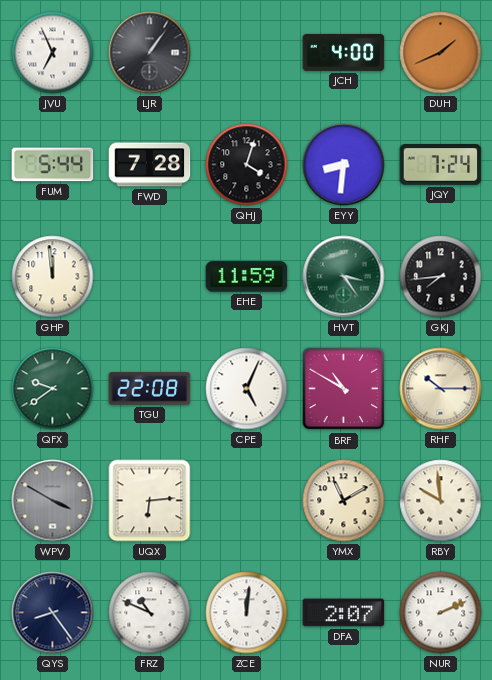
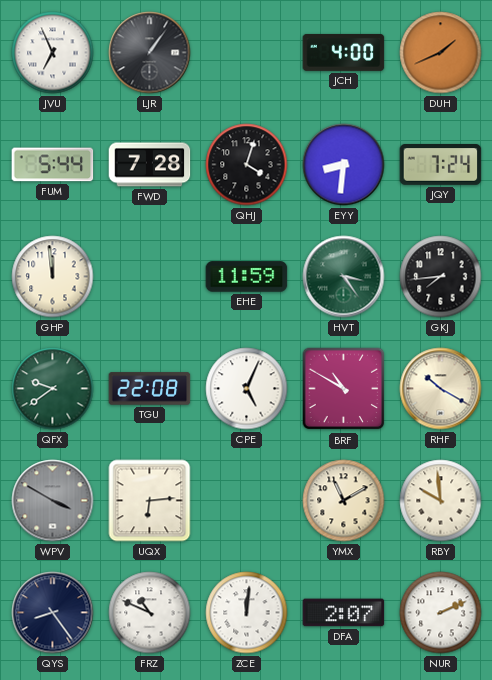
RHF: 10:15 -> 10:20 (441, 389)
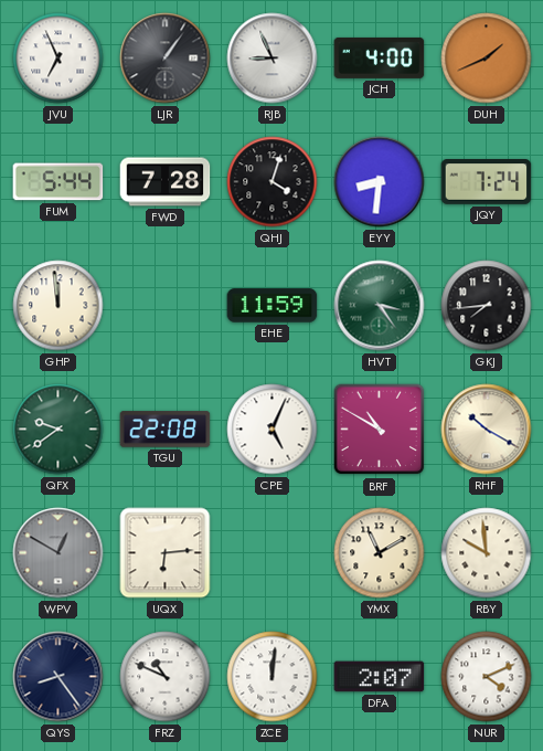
RJB: none -> 8:56 (273, 59)
WPV: 3:50 -> 12:50 (58, 553)
NUR: 2:11 -> 4:11 (487, 677)
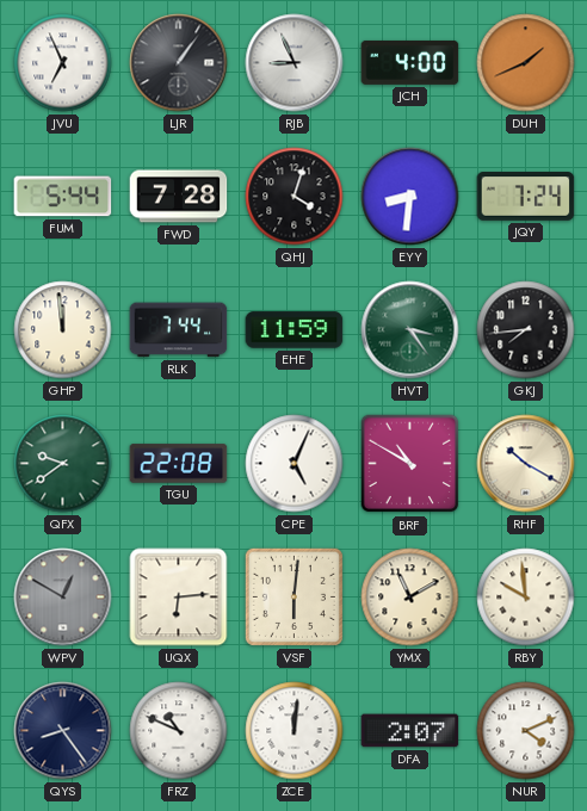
RLK: none -> 7:44 (179, 330)
VSF: none -> 6:01 (293, 596)
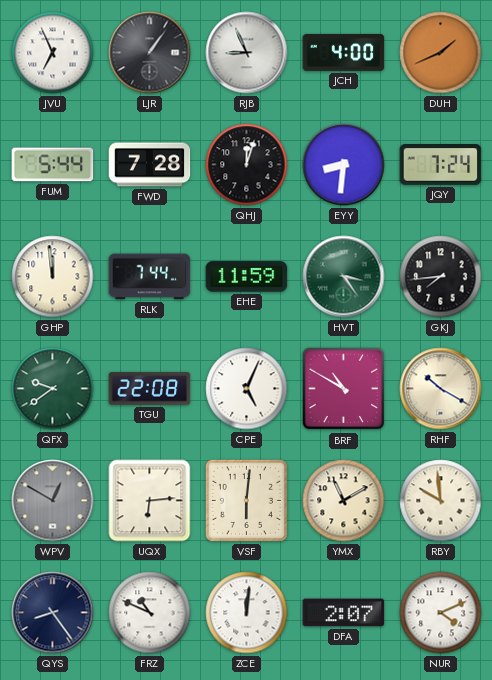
QHJ: 4:03 -> 12:03 (247, 165)
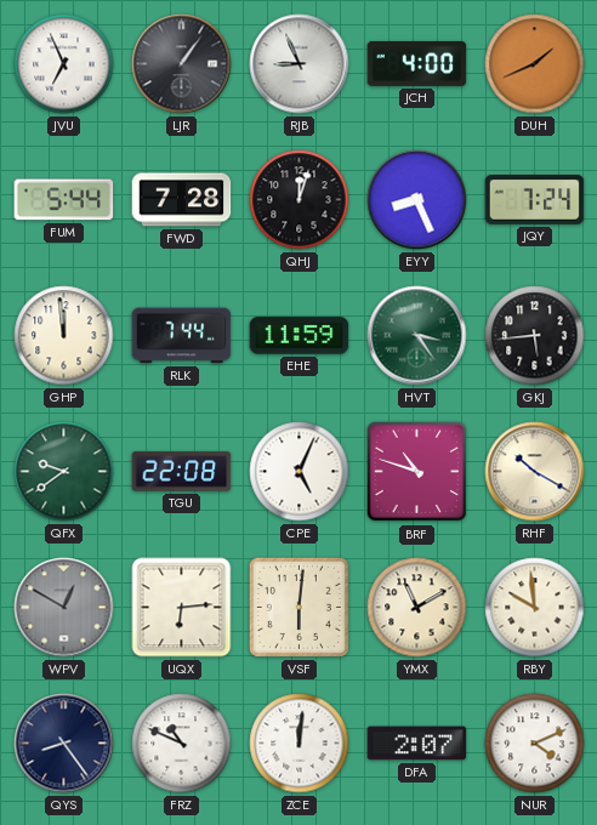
EYY: 8:31 -> 8:26 (417, 200)
GKJ: 7:44 -> 5:44 (535, 336)
BRF: 10:50 -> 10:48 (417, 472)
